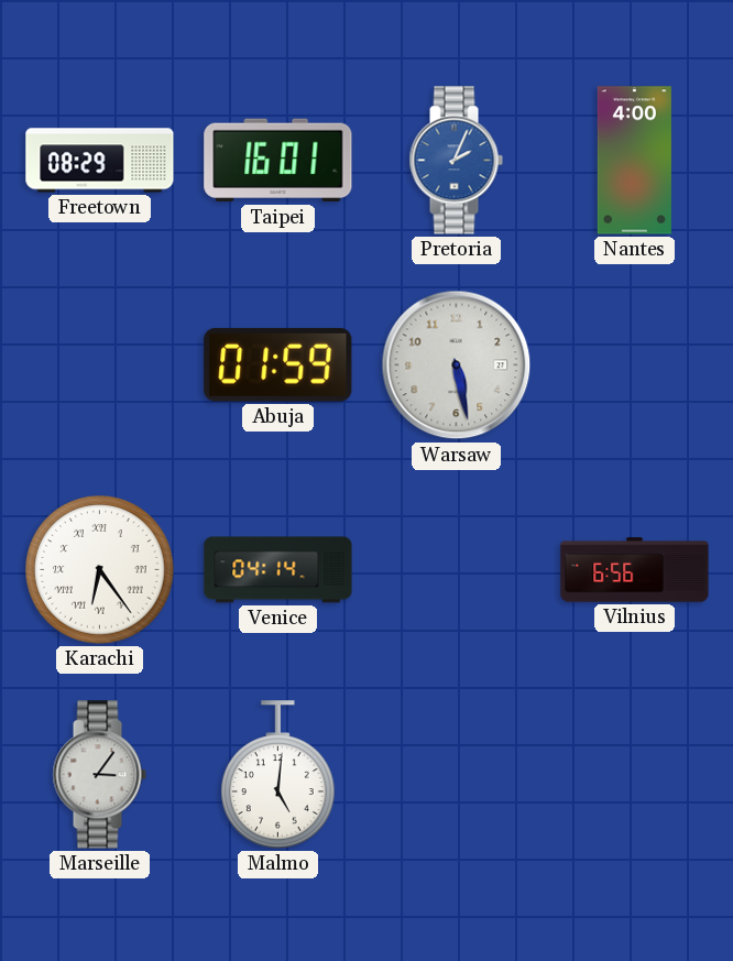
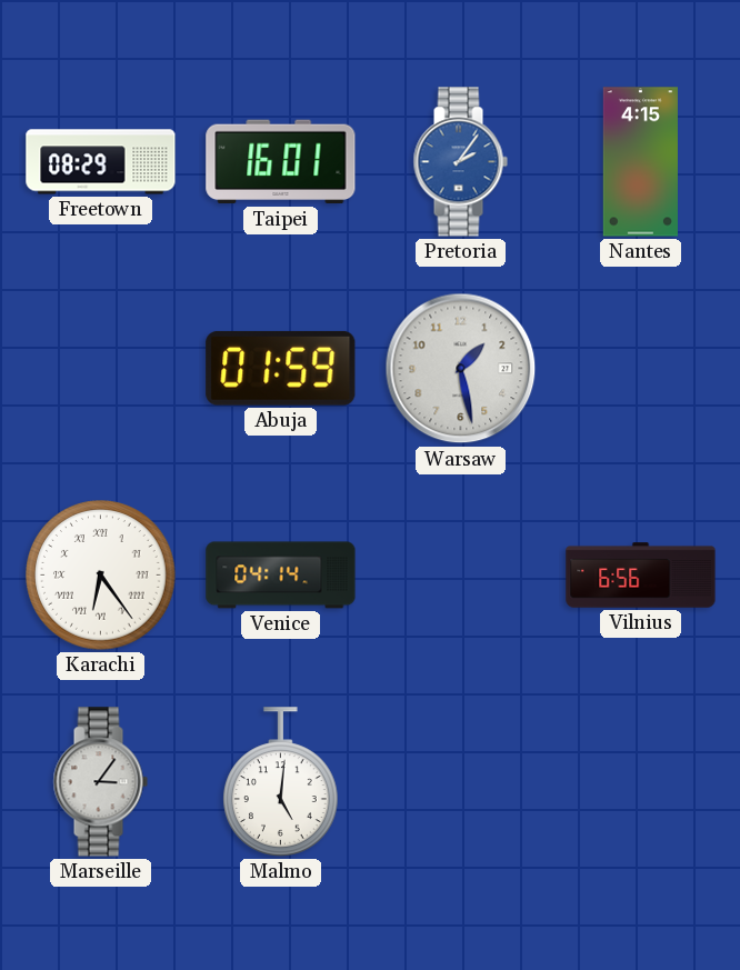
Pretoria: 2:04 -> 2:06 (460, 162)
Nantes: 4:00 -> 4:15 (640, 162)
Warsaw: 5:28 -> 1:28 (461, 369)
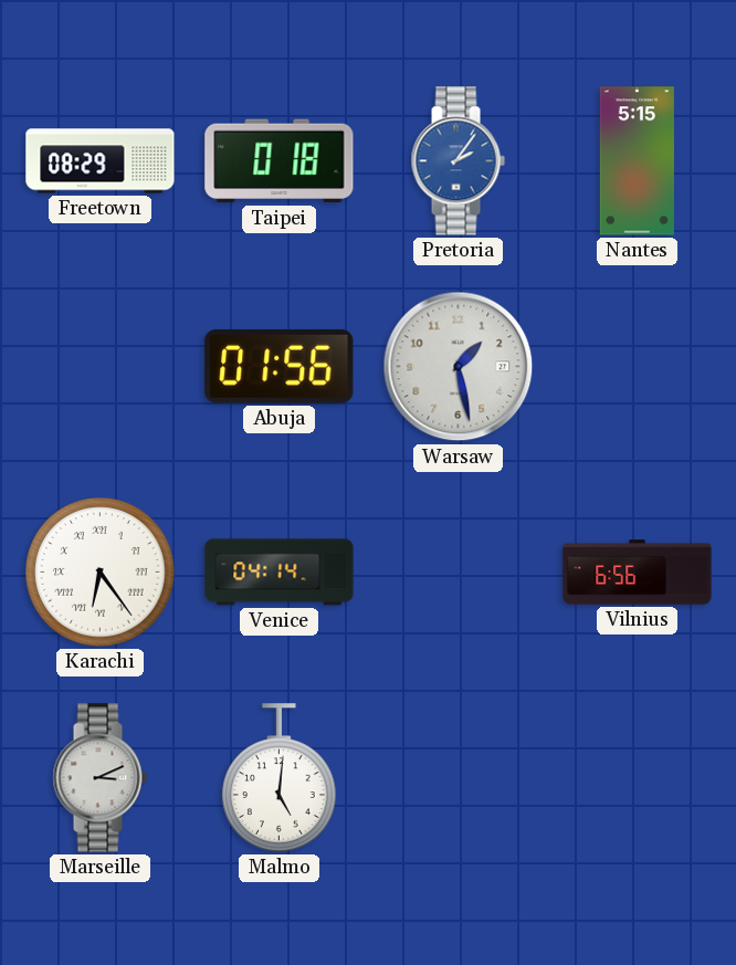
Taipei: 16:01 -> 0:18 (280, 161)
Nantes: 4:15 -> 5:15 (637, 161)
Abuja: 01:59 -> 01:56 (280, 366)
Marseille: 3:06 -> 3:11 (99, 778)
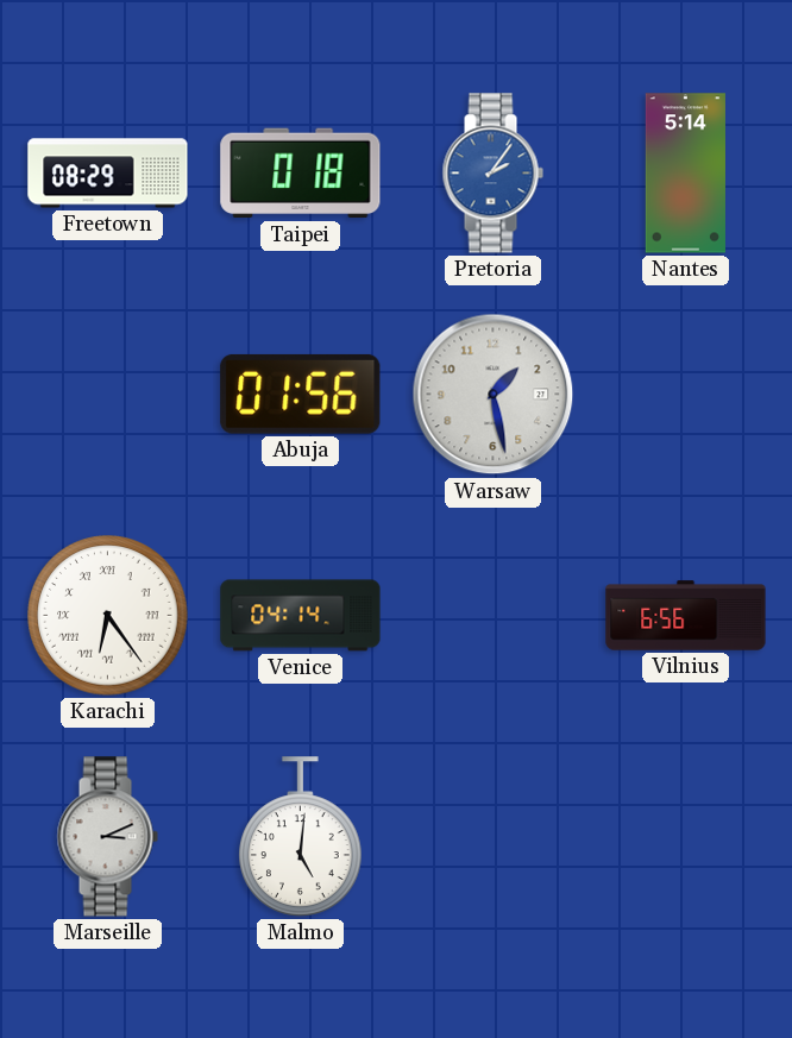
Nantes: 5:15 -> 5:14 (685, 174)
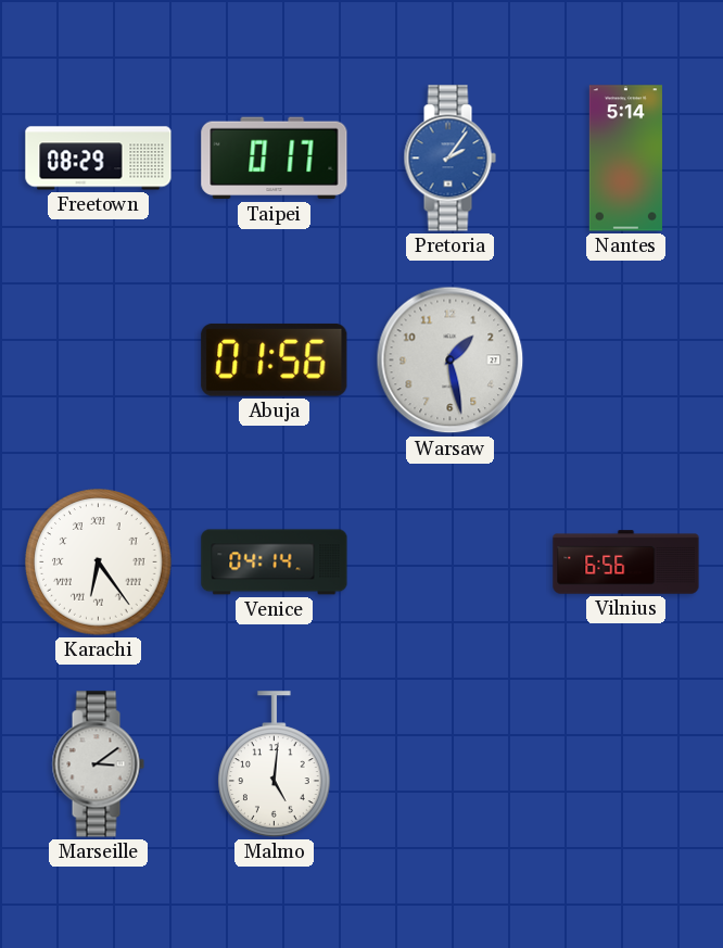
Taipei: 0:18 -> 0:17 (275, 159)
Marseille: 3:11 -> 3:09 (98, 764)
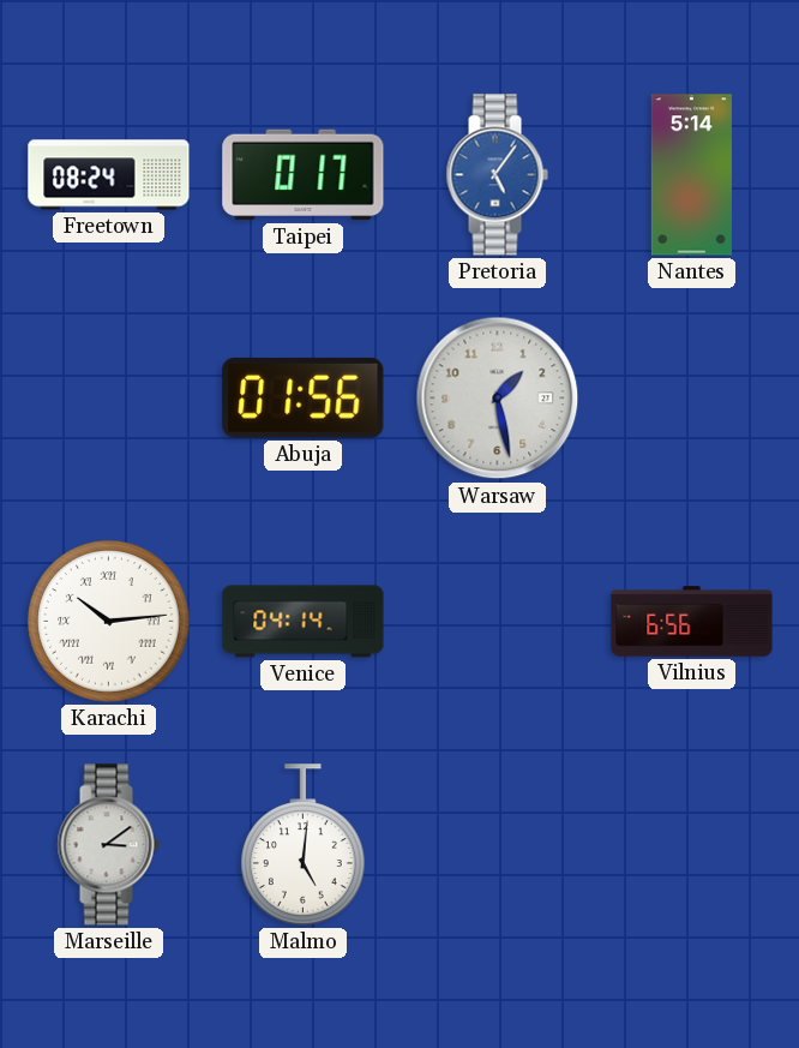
Freetown: 08:29 -> 08:24 (109, 175)
Pretoria: 2:06 -> 5:06 (497, 175)
Karachi: 6:24 -> 10:14 (109, 622)
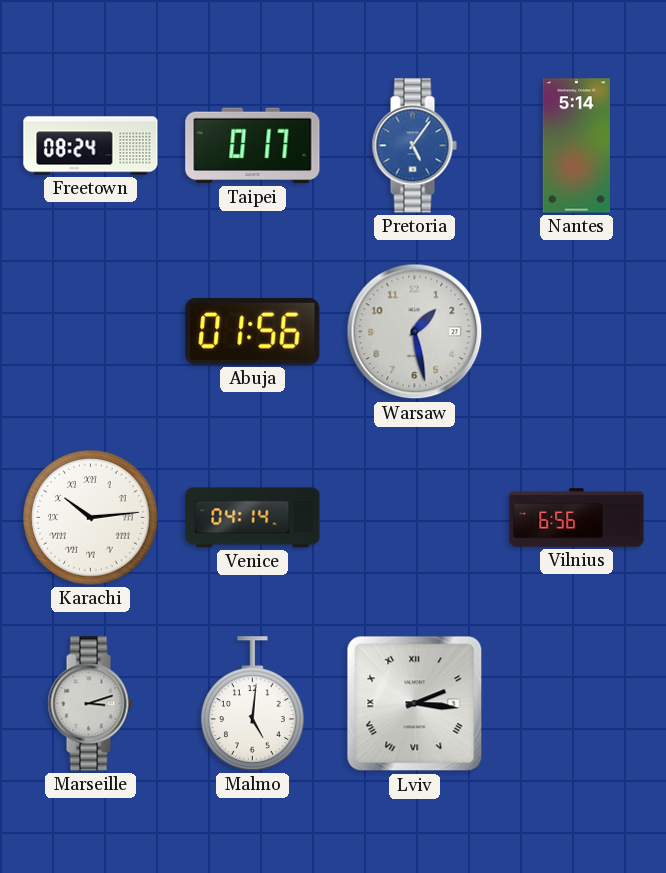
Marseille: 3:09 -> 3:12 (90, 704)
Lviv: none -> 2:16 (415, 704)
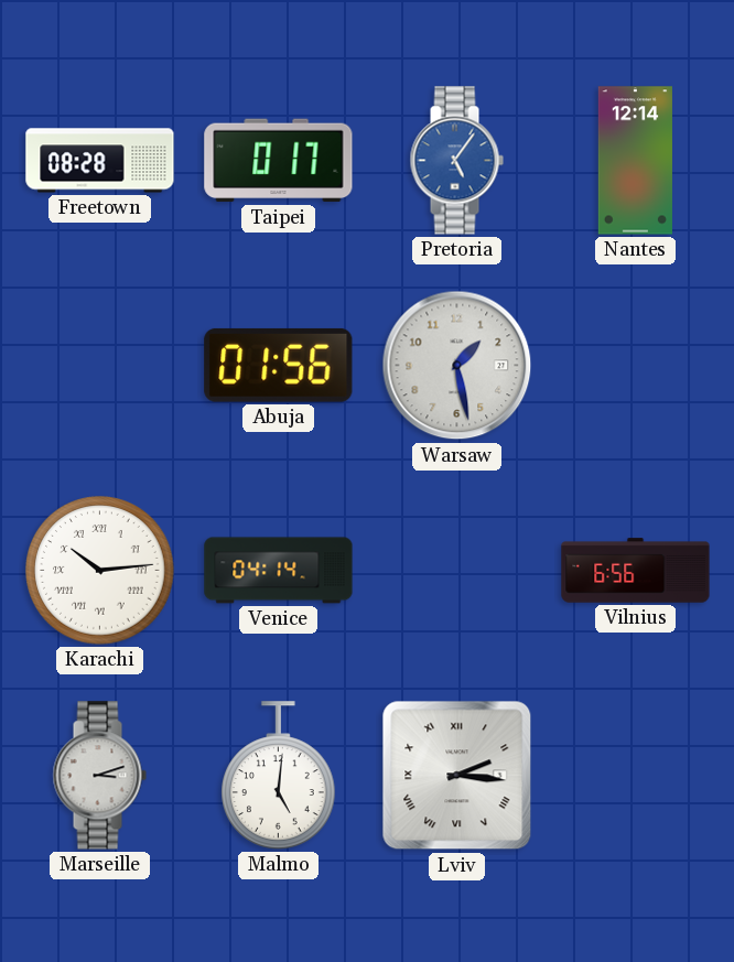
Freetown: 08:24 -> 08:28 (100, 161)
Nantes: 5:14 -> 12:14 (635, 161)
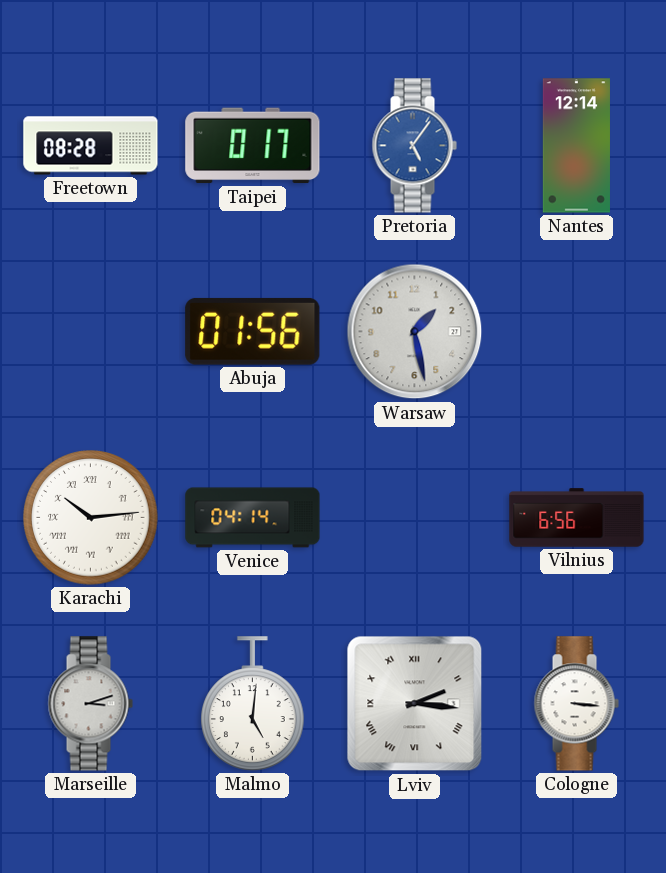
Cologne: none -> 3:16 (576, 704)
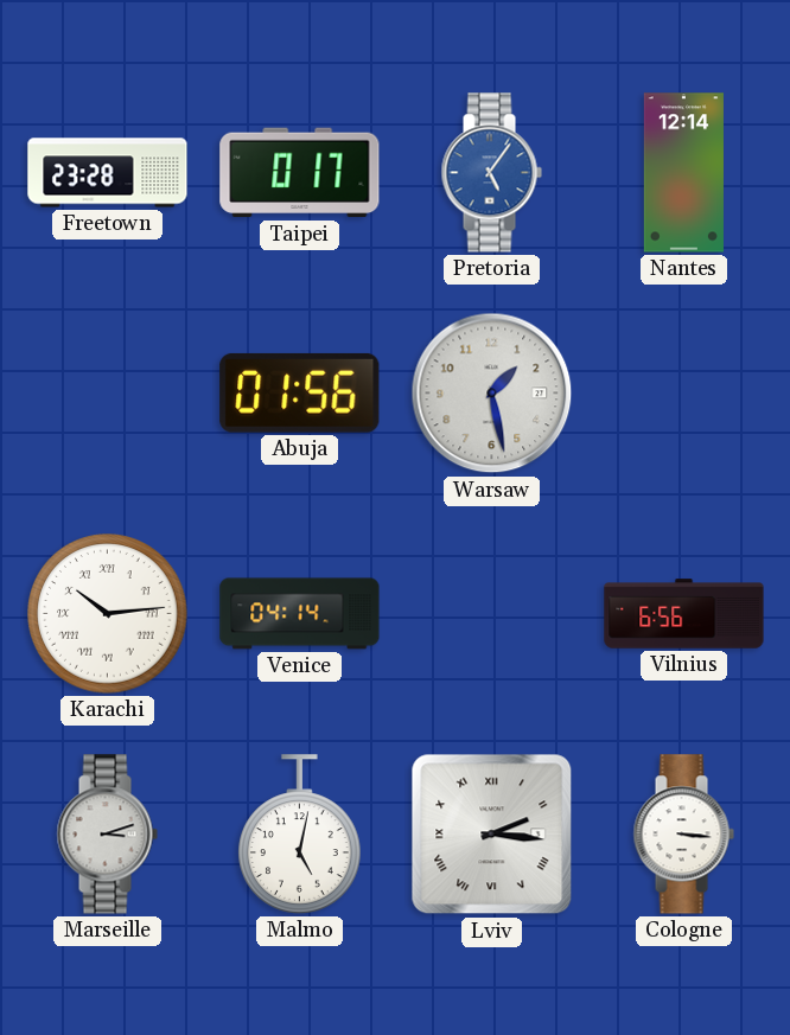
Freetown: 08:28 -> 23:28 (108, 173)
Malmo: 5:01 -> 5:02 (300, 835)
